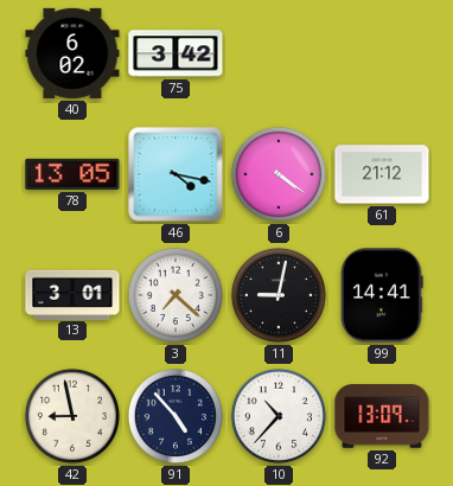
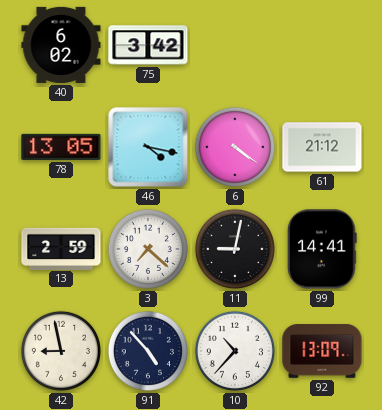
13: 3:01 -> 2:59 (61, 248)
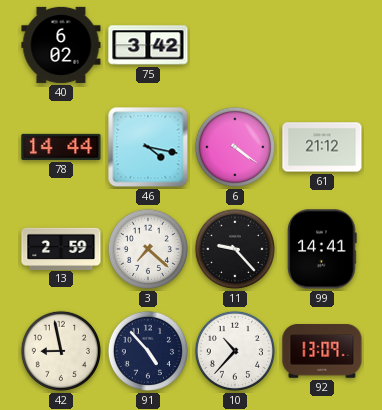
78: 13:05 -> 14:44 (61, 147)
11: 9:02 -> 9:23 (235, 249)
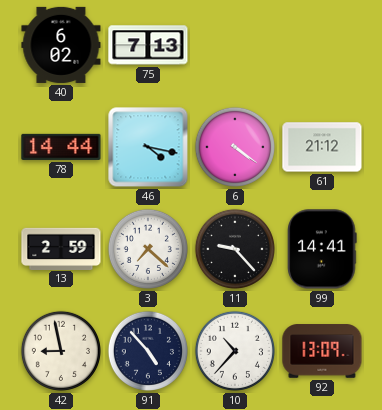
75: 3:42 -> 7:13 (148, 45)
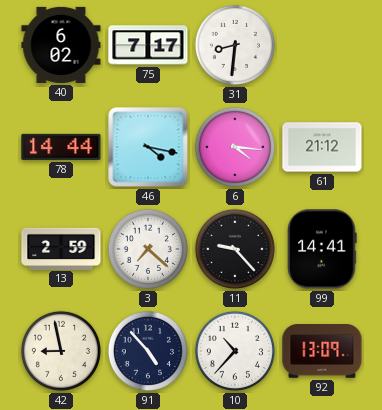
75: 7:13 -> 7:17 (148, 45)
31: none -> 8:31 (235, 45)
6: 4:21 -> 4:16 (235, 147)
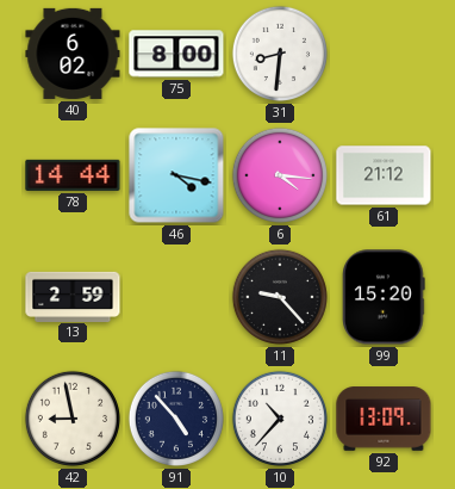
75: 7:17 -> 8:00 (176, 54)
3: 7:22 -> none (148, 249)
99: 14:41 -> 15:20 (384, 297)
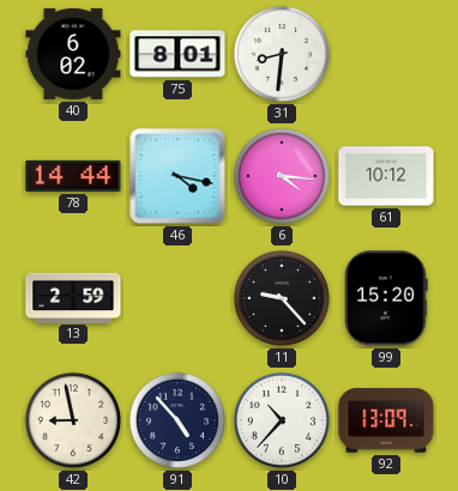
75: 8:00 -> 8:01 (177, 54)
61: 21:12 -> 10:12 (386, 176)
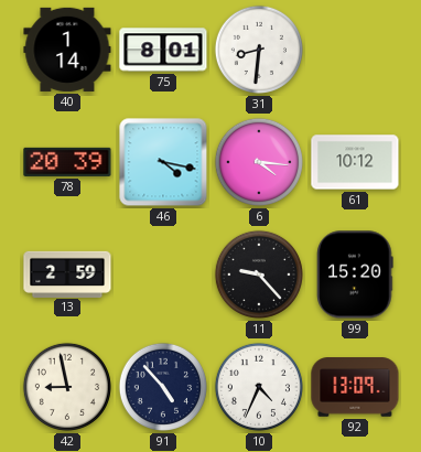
40: 6:02 -> 1:14 (67, 50)
78: 14:44 -> 20:39 (67, 162)
10: 10:37 -> 4:34 (259, 387)
